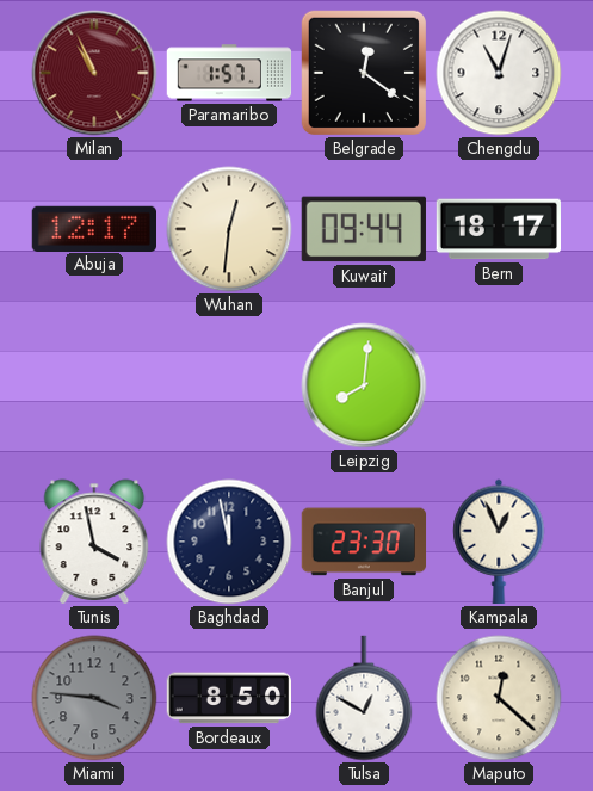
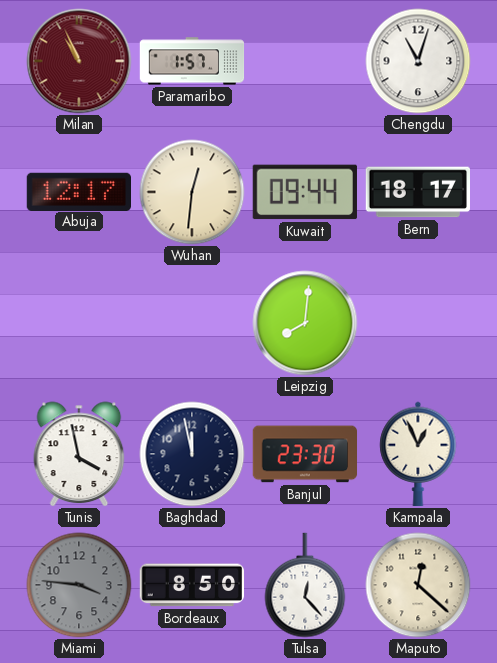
Belgrade: 12:21 -> none (364, 73)
Tulsa: 12:50 -> 12:23 (305, 585)
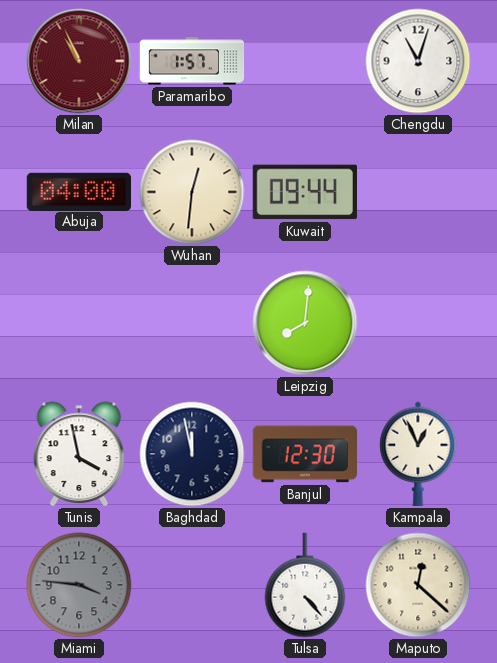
Abuja: 12:17 -> 04:00 (78, 191)
Bern: 18:17 -> none (417, 192)
Banjul: 23:30 -> 12:30 (305, 454)
Bordeaux: 8:50 -> none (191, 585)
Tulsa: 12:23 -> 4:23 (305, 585)
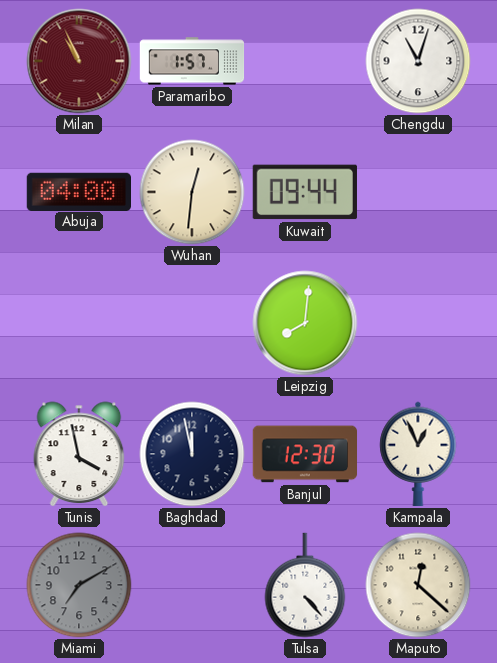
Miami: 3:46 -> 7:10 (79, 585)
